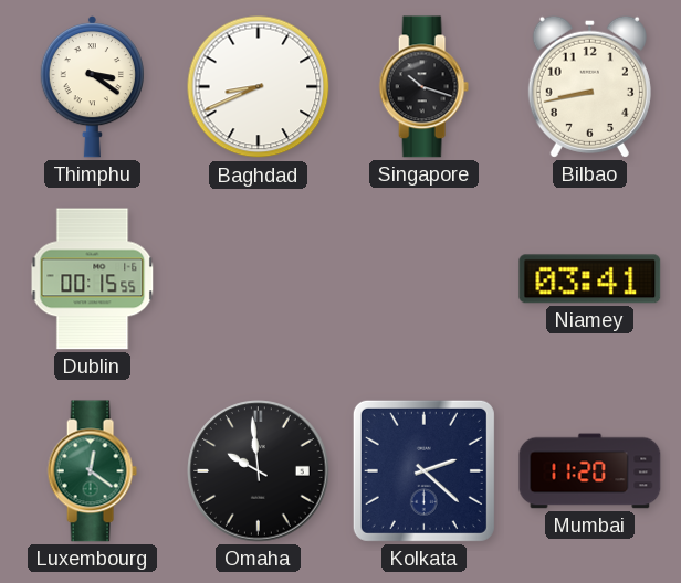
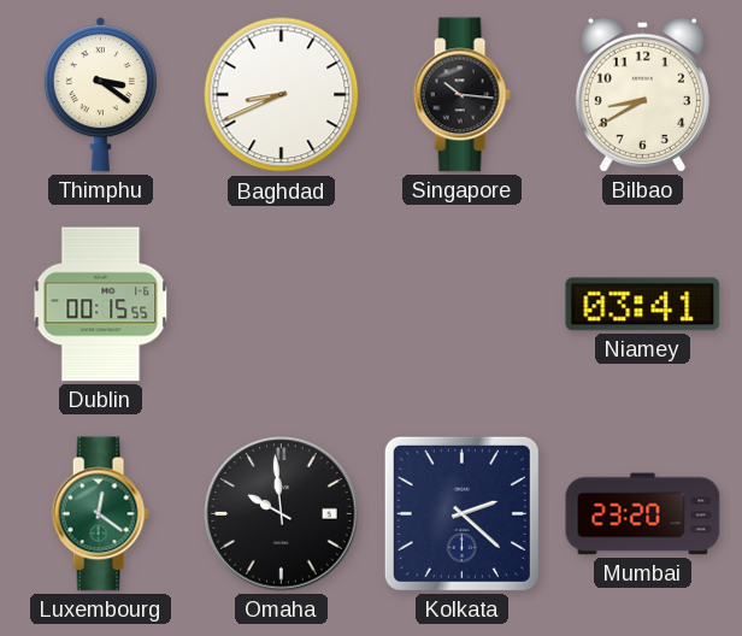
Singapore: 10:18 -> 10:16 (461, 95)
Bilbao: 8:43 -> 8:40 (642, 94)
Mumbai: 11:20 -> 23:20 (643, 514)
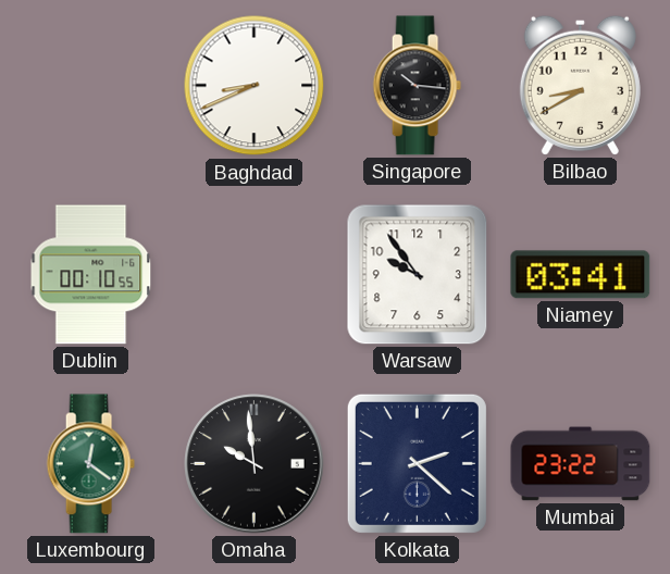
Thimphu: 3:21 -> none (100, 95)
Dublin: 00:15 -> 00:10 (91, 275)
Warsaw: none -> 9:54 (418, 275)
Mumbai: 23:20 -> 23:22 (581, 464)
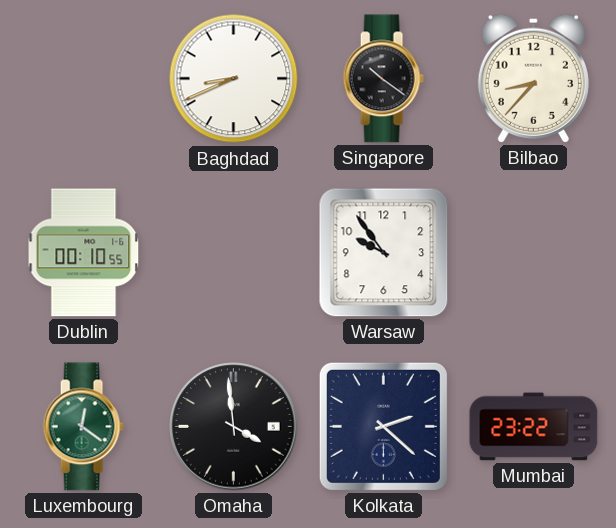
Singapore: 10:16 -> 10:21 (383, 79)
Bilbao: 8:40 -> 8:37 (533, 78)
Niamey: 03:41 -> none (581, 275)
Omaha: 9:59 -> 3:59 (234, 427)
